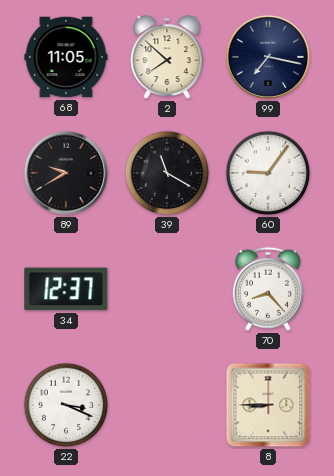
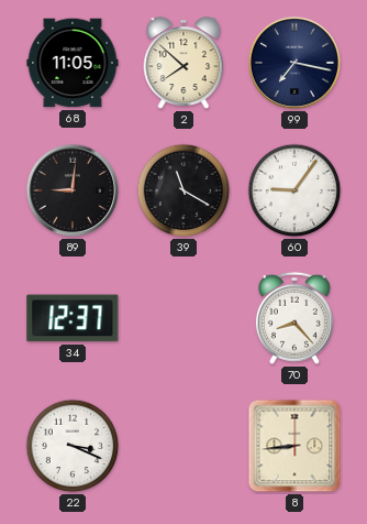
89: 9:40 -> 9:01 (73, 190)
8: 8:45 -> 8:44 (294, 446)
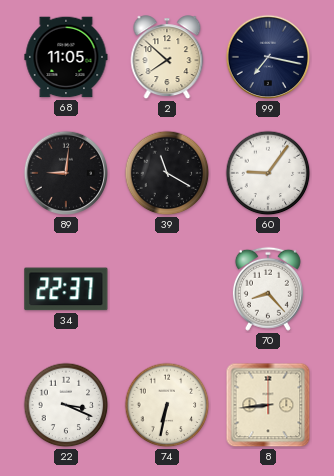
34: 12:37 -> 22:37 (66, 289)
74: none -> 6:32 (167, 405)
